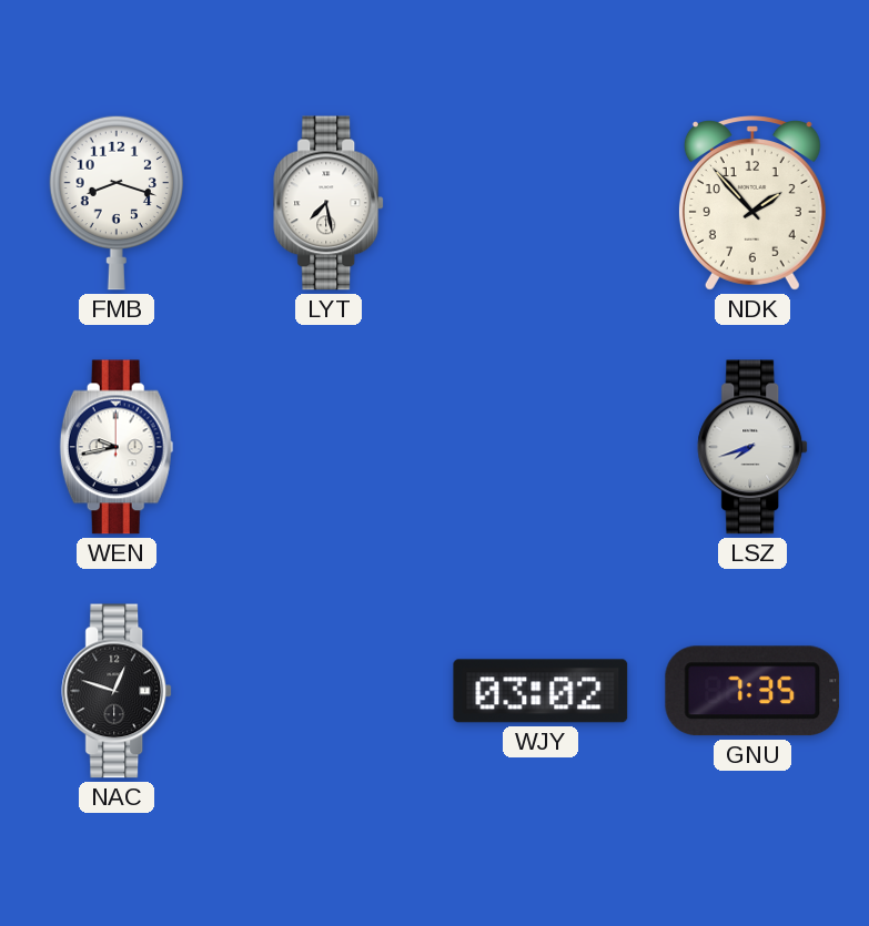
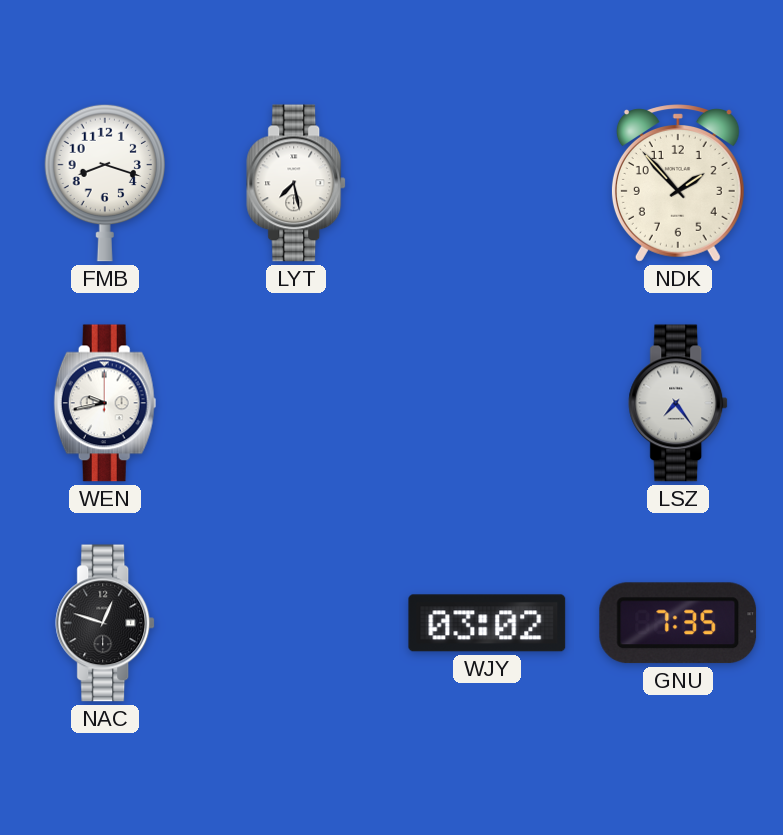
LSZ: 7:42 -> 7:24 (679, 403)
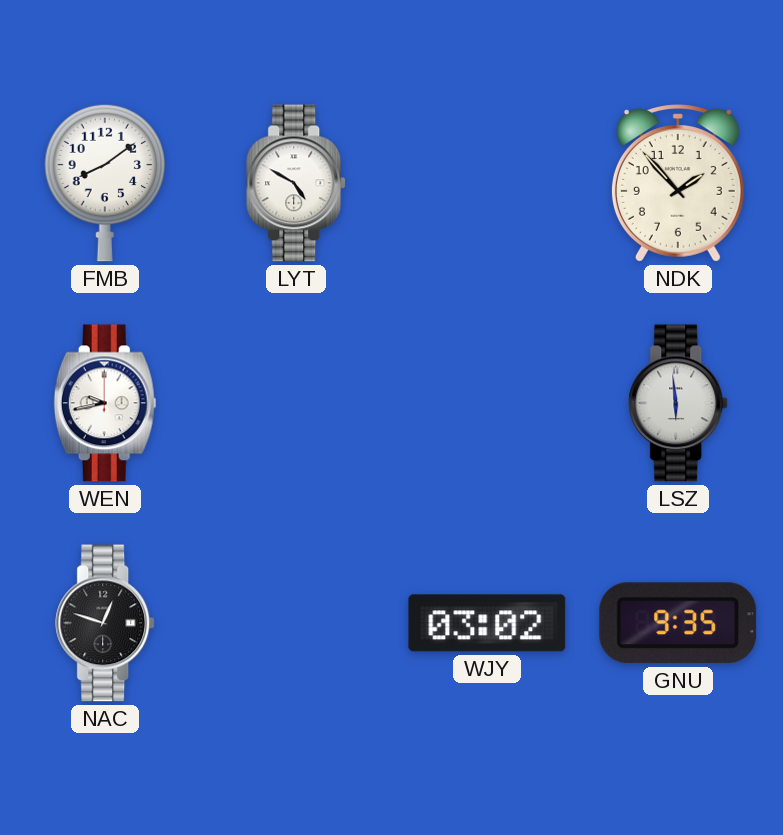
FMB: 8:18 -> 8:09 (104, 183)
LYT: 7:28 -> 4:50 (297, 183)
LSZ: 7:24 -> 5:59 (679, 403)
GNU: 7:35 -> 9:35 (678, 623)
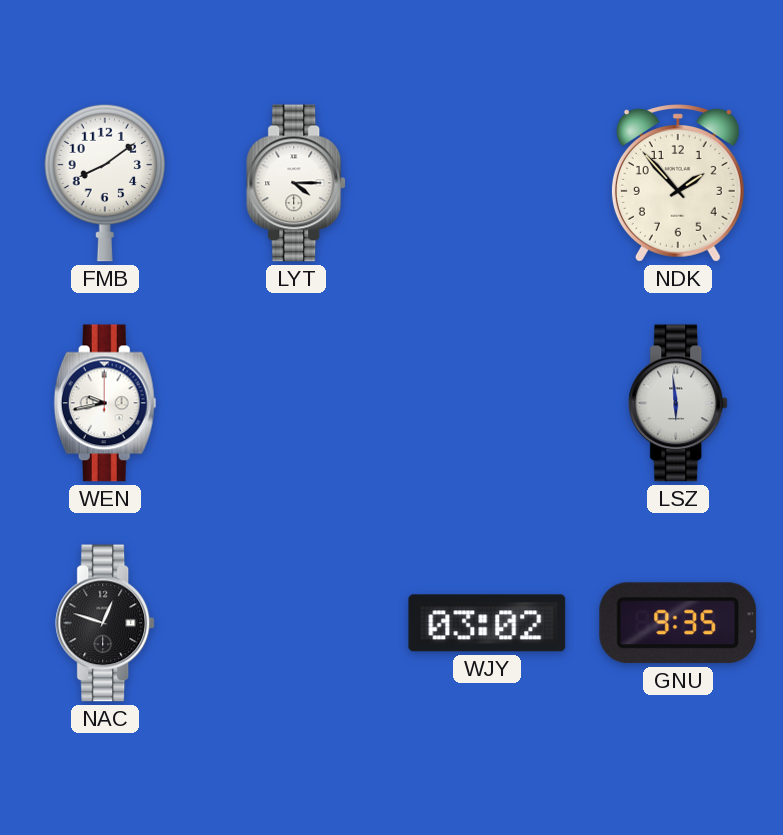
LYT: 4:50 -> 4:15 (297, 183)
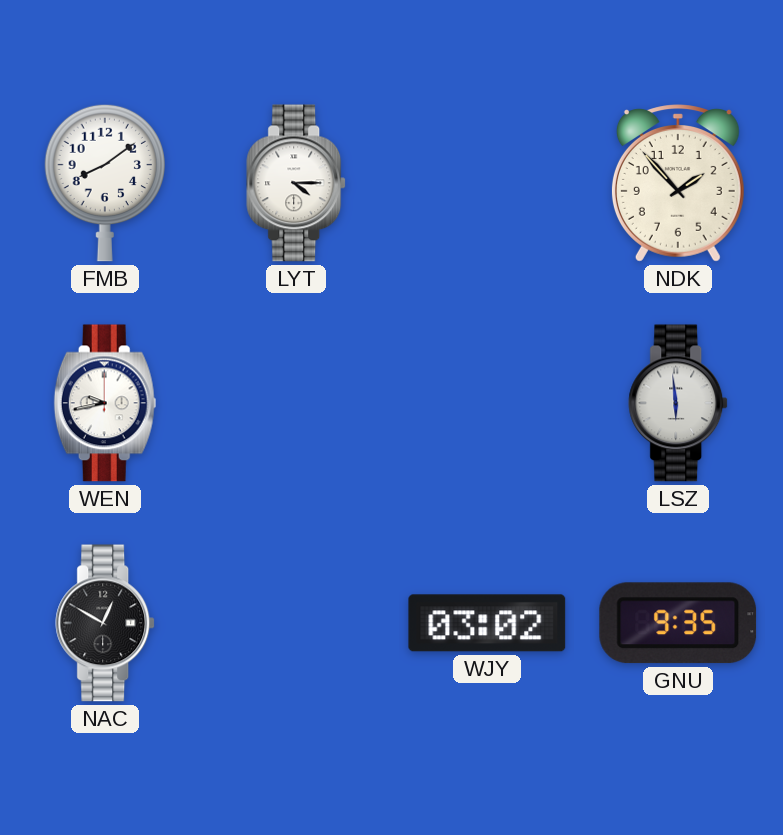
NAC: 12:48 -> 12:50 (106, 623)
